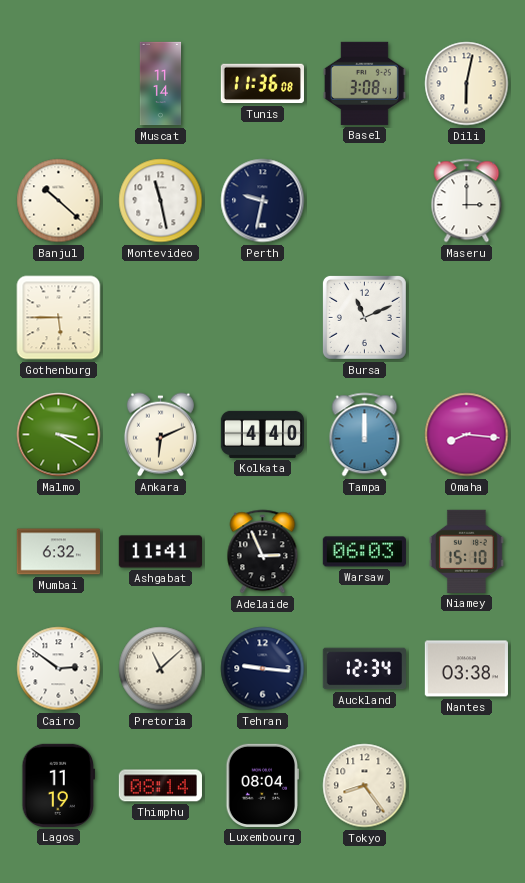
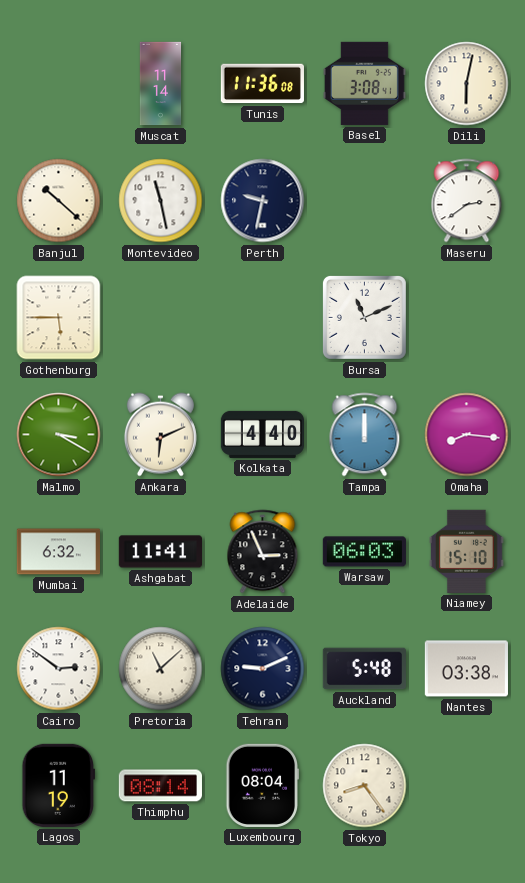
Maseru: 3:00 -> 2:39 (467, 201)
Tehran: 9:16 -> 9:11 (263, 669)
Auckland: 12:34 -> 5:48 (364, 669)
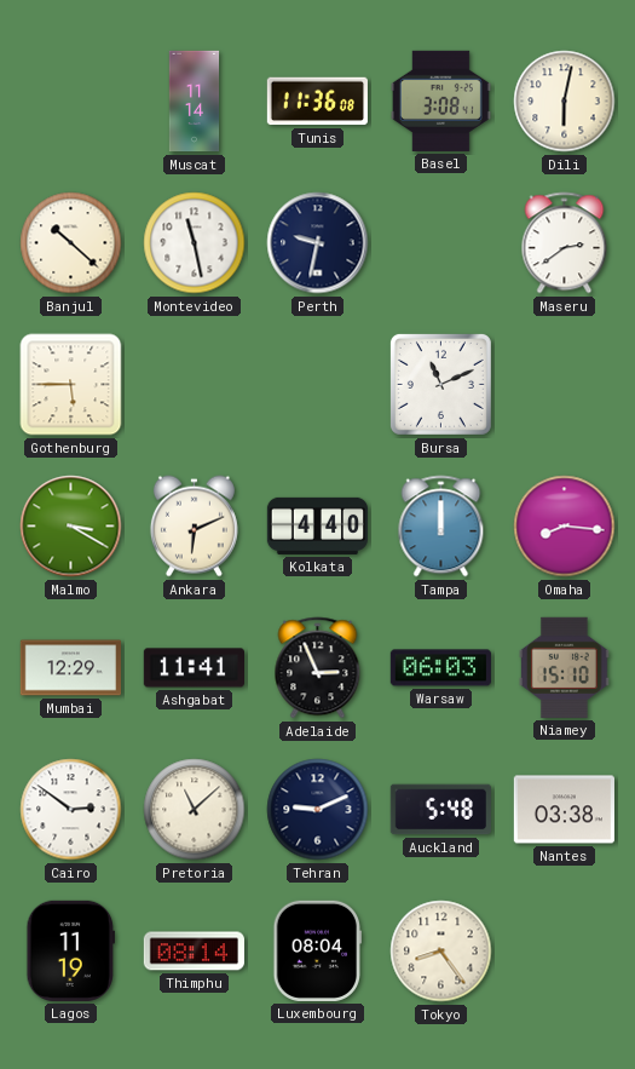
Mumbai: 6:32 -> 12:29 (70, 668)
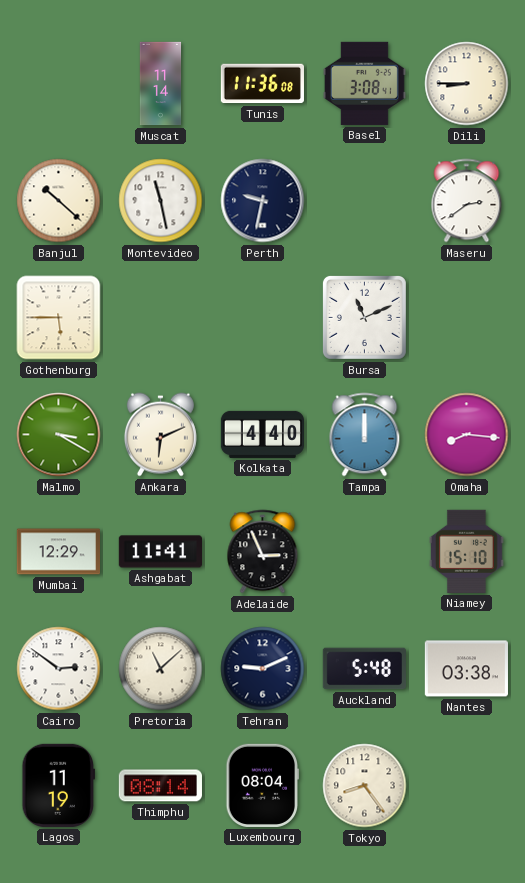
Dili: 6:02 -> 8:45 (467, 84)
Warsaw: 06:03 -> none (440, 668)
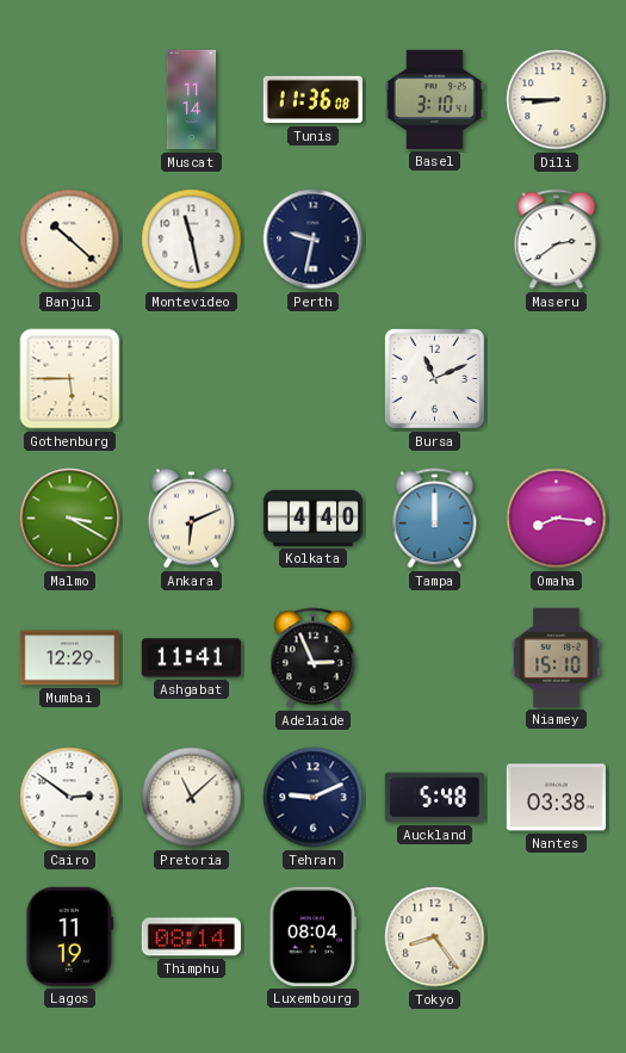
Basel: 3:08 -> 3:10 (434, 99)
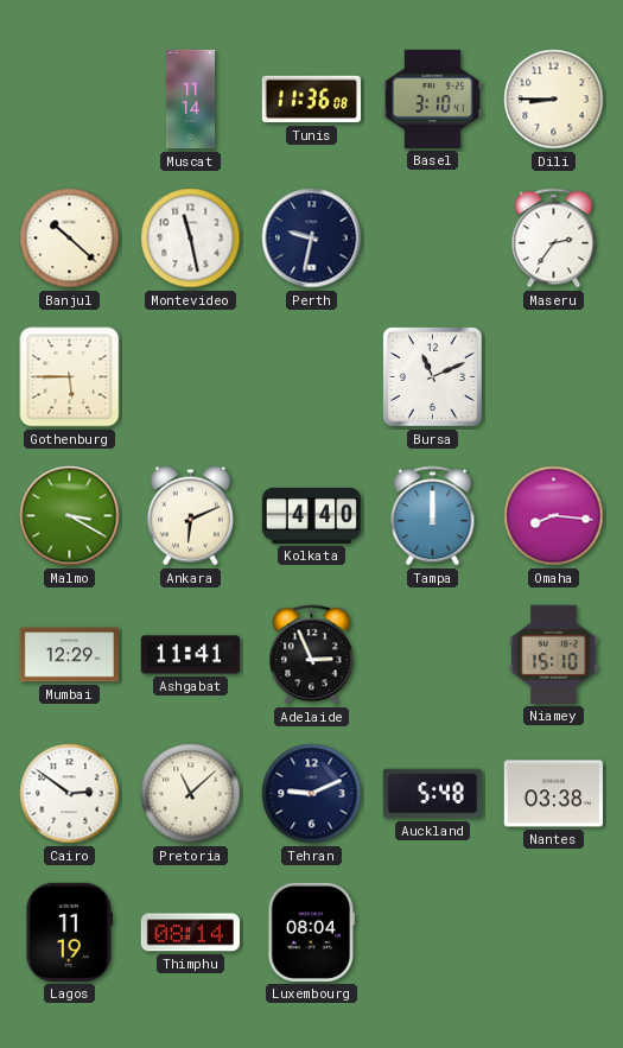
Maseru: 2:39 -> 2:36 (554, 239)
Tokyo: 8:24 -> none (435, 937)
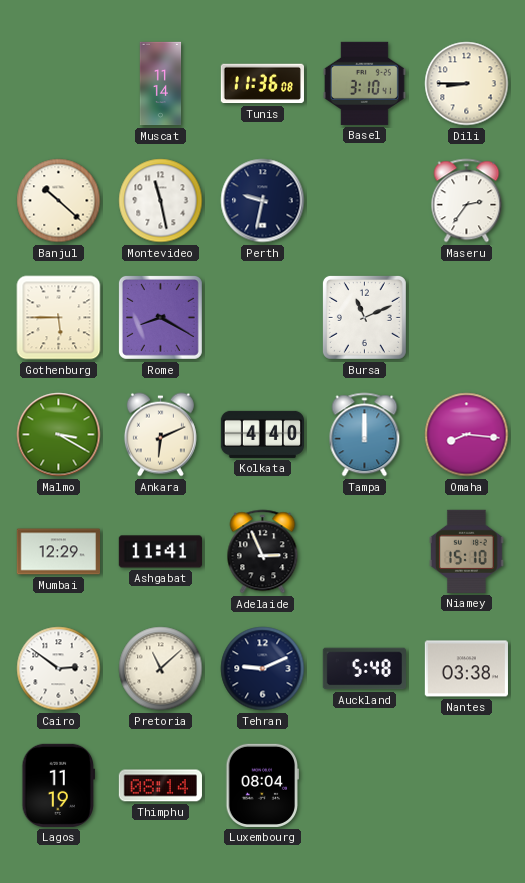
Rome: none -> 8:20 (160, 317)
